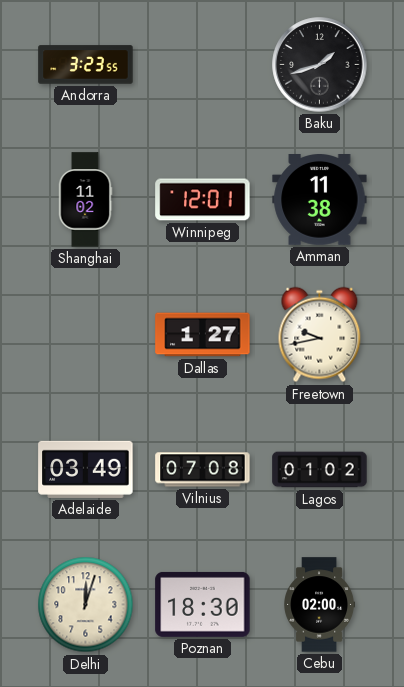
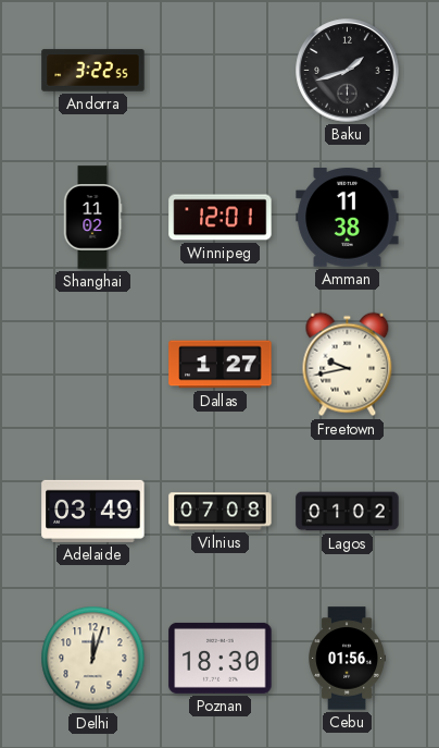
Andorra: 3:23 -> 3:22 (93, 71)
Cebu: 02:00 -> 01:56 (348, 659)
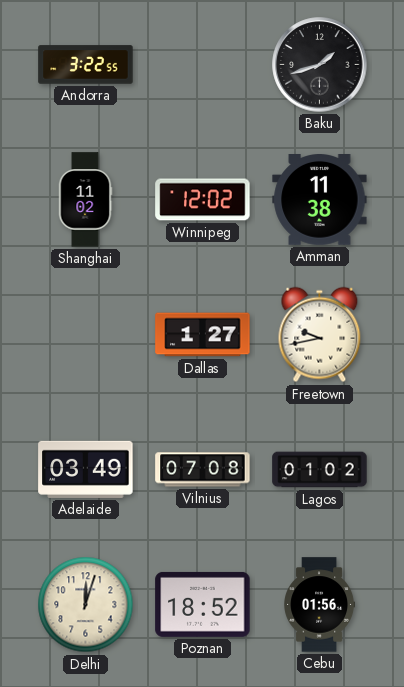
Winnipeg: 12:01 -> 12:02 (203, 200)
Poznan: 18:30 -> 18:52 (203, 604)
